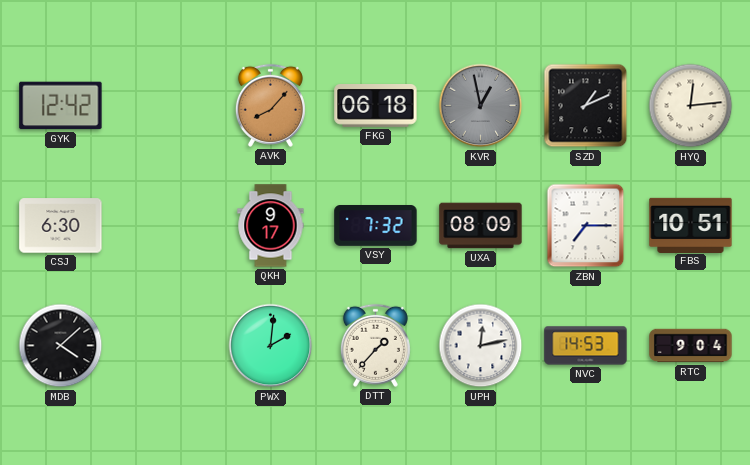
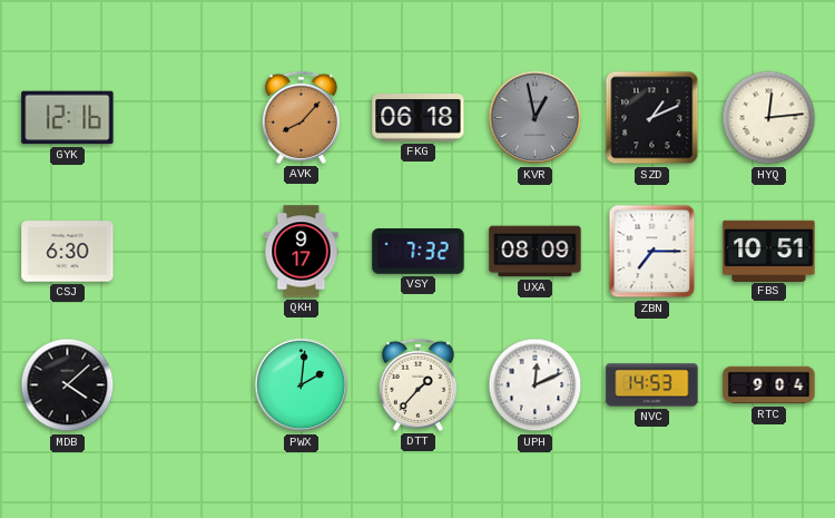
GYK: 12:42 -> 12:16 (68, 118)
UPH: 12:13 -> 12:11 (536, 385)
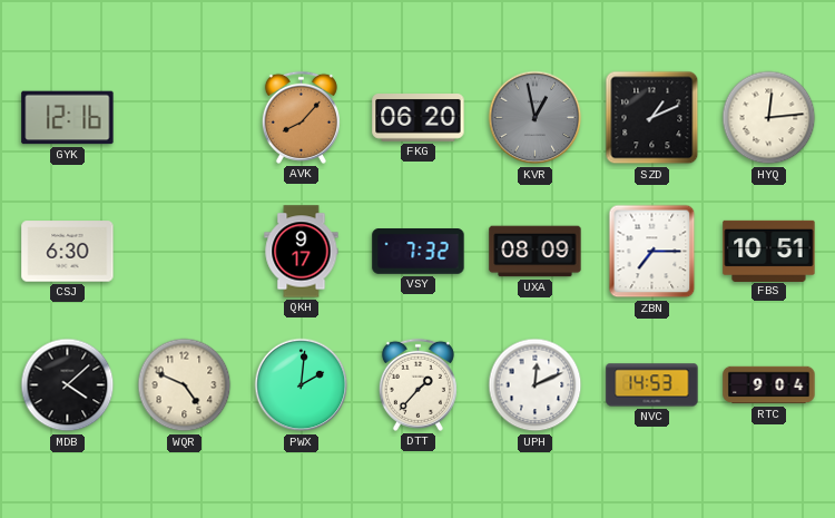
FKG: 06:18 -> 06:20 (419, 118)
WQR: none -> 4:49 (185, 385)
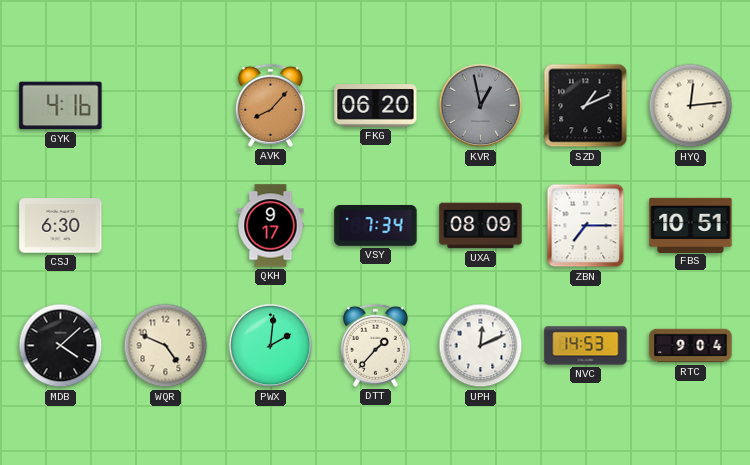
GYK: 12:16 -> 4:16 (61, 106)
VSY: 7:32 -> 7:34 (376, 226)
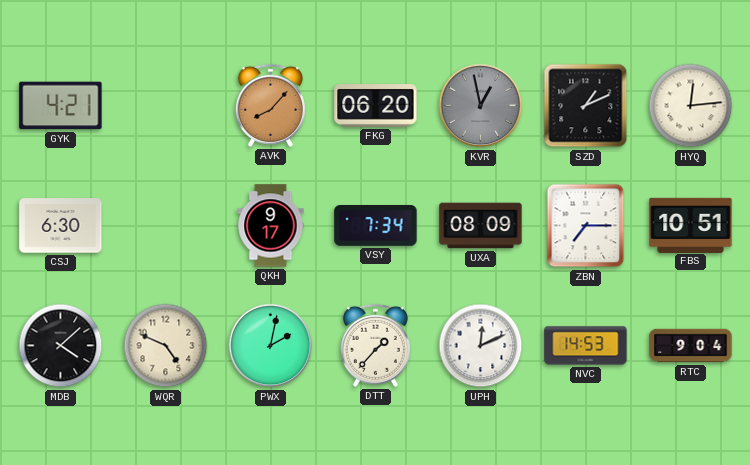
GYK: 4:16 -> 4:21 (61, 106)
PWX: 2:01 -> 2:02 (271, 346)
